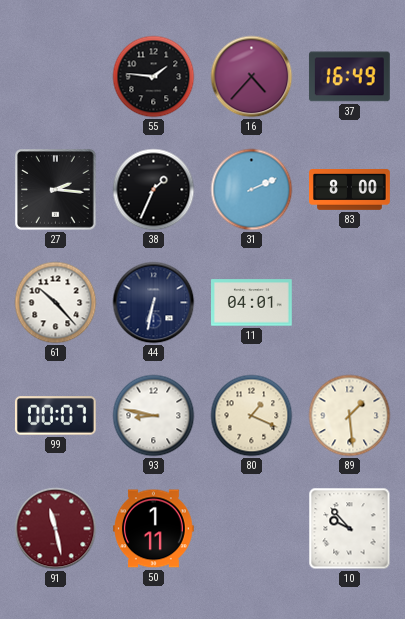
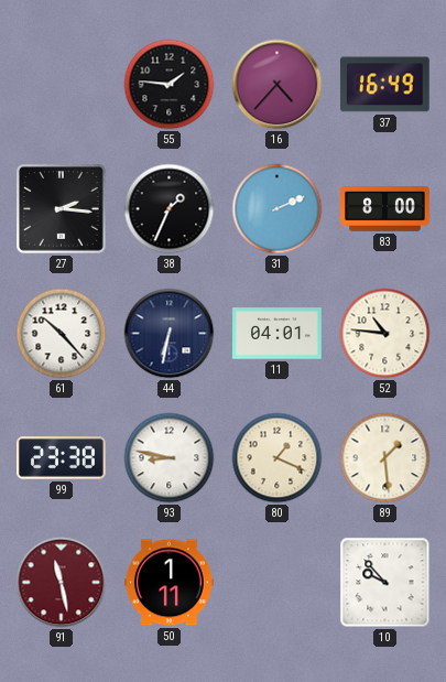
52: none -> 10:46 (385, 334)
99: 00:07 -> 23:38 (62, 458)
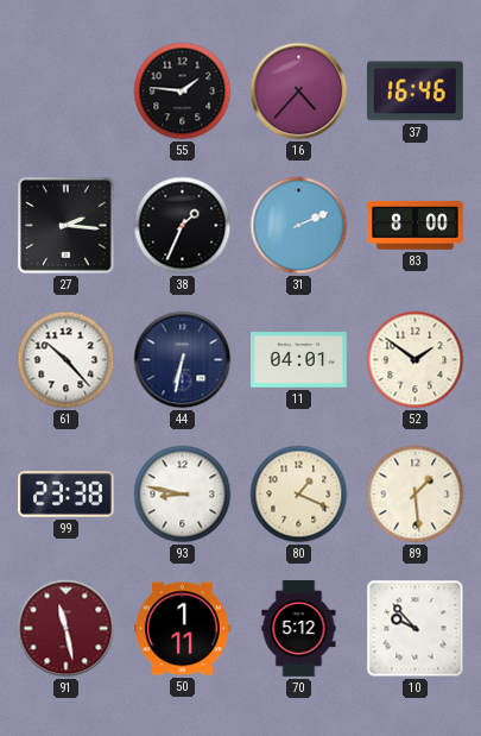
37: 16:49 -> 16:46 (414, 92)
52: 10:46 -> 1:51 (416, 360)
70: none -> 5:12 (299, 629)
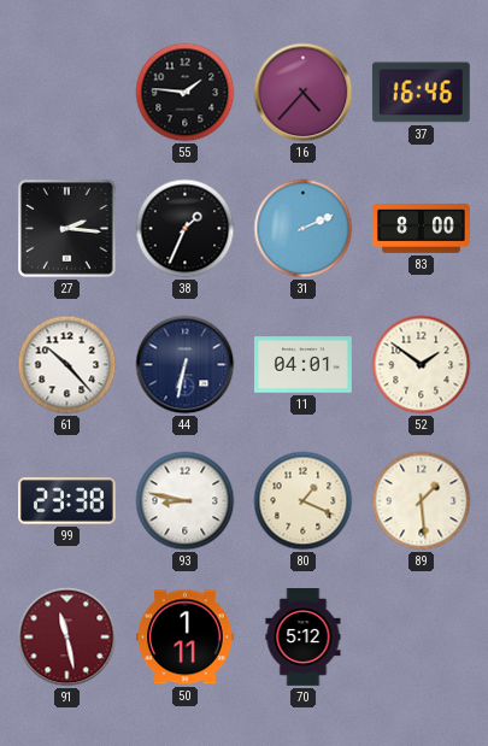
10: 9:53 -> none (416, 629)
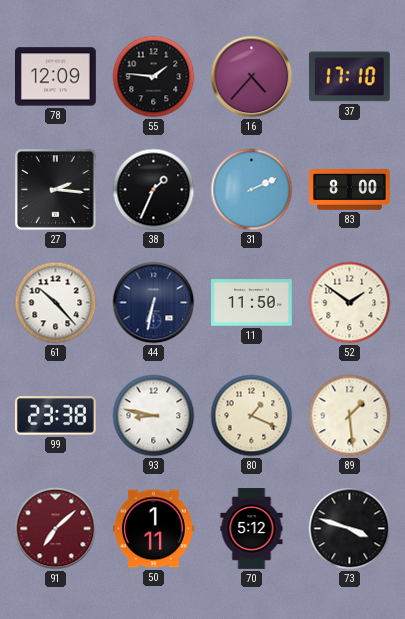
78: none -> 12:09 (56, 77)
37: 16:46 -> 17:10 (349, 77)
11: 04:01 -> 11:50 (252, 303)
91: 11:28 -> 7:08 (56, 529)
73: none -> 3:48 (350, 529)
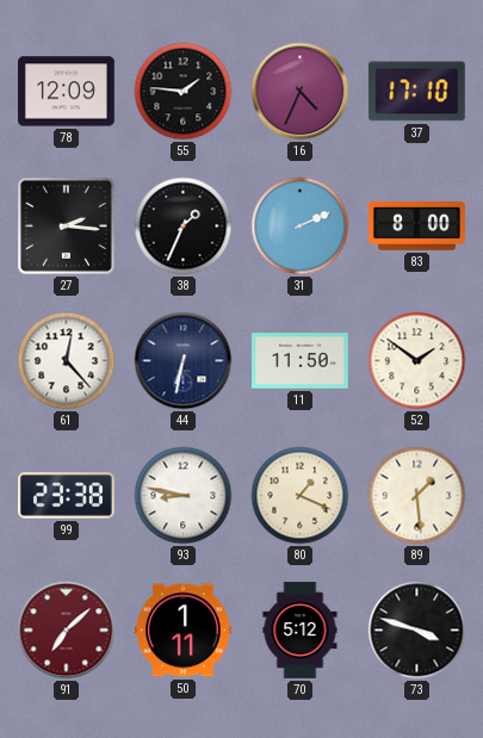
16: 4:37 -> 4:34 (301, 92)
61: 10:23 -> 12:23 (67, 361)
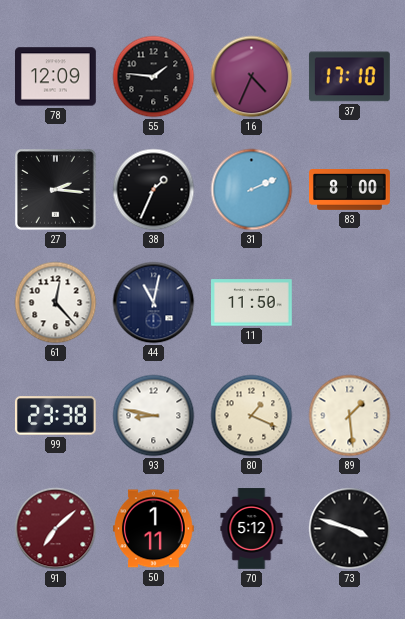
44: 6:32 -> 11:02 (154, 303)
52: 1:51 -> none (417, 361)
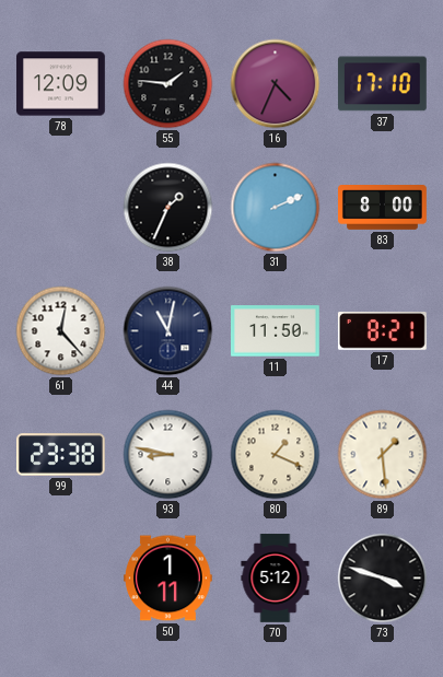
27: 2:16 -> none (56, 190)
17: none -> 8:21 (382, 331)
91: 7:08 -> none (56, 529)
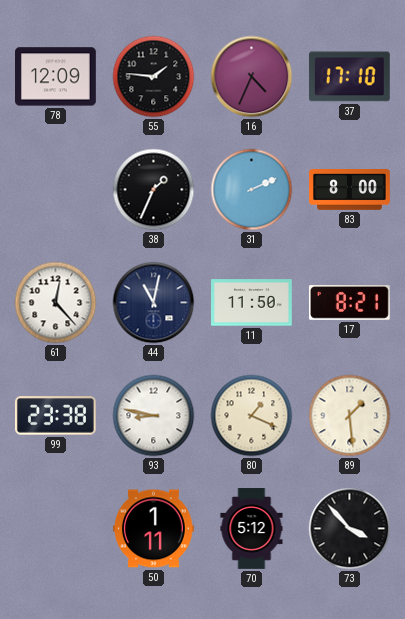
73: 3:48 -> 3:53 (350, 529)
